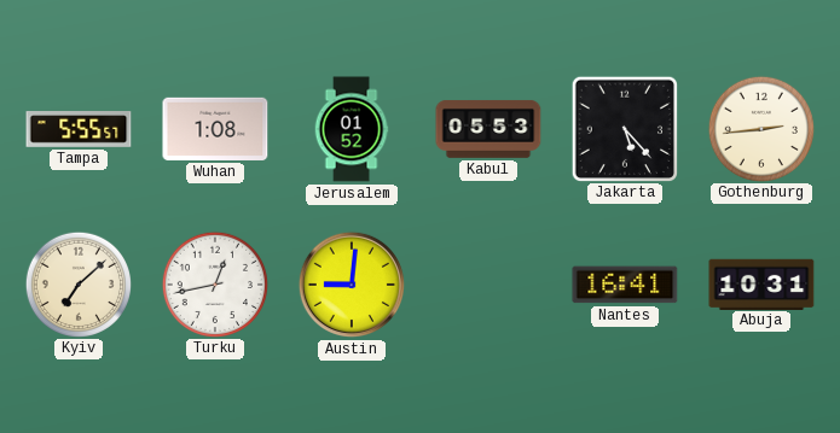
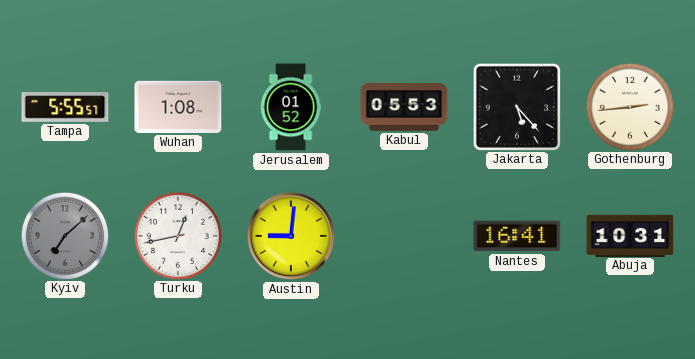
Kyiv dial: cream -> grey (64, 235)
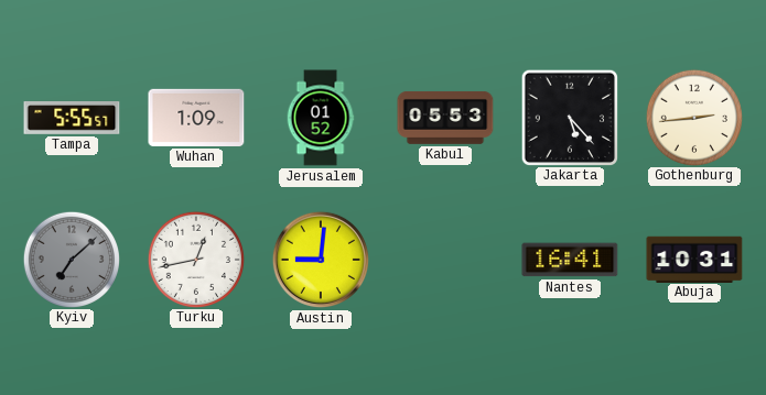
Wuhan: 1:08 -> 1:09 (196, 118)
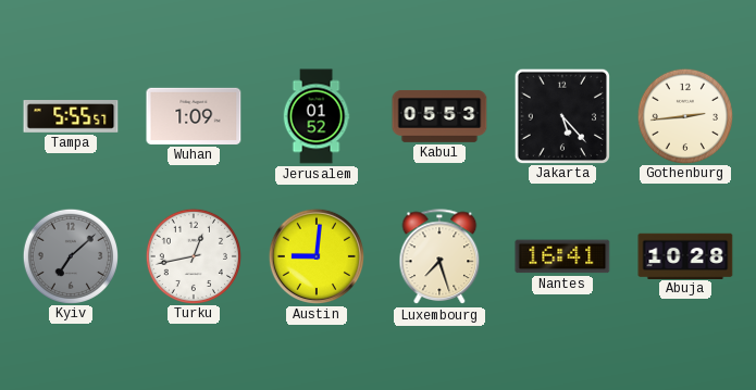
Luxembourg: none -> 7:27 (439, 257)
Abuja: 10:31 -> 10:28 (685, 255)
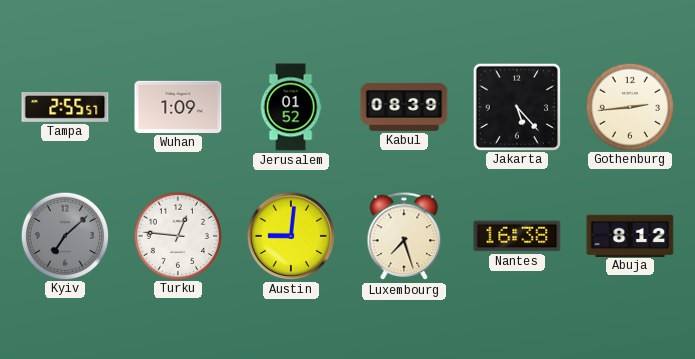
Tampa: 5:55 -> 2:55 (65, 108)
Kabul: 05:53 -> 08:39 (404, 107)
Turku: 12:43 -> 12:46 (177, 235)
Nantes: 16:41 -> 16:38 (517, 236)
Abuja: 10:28 -> 8:12 (630, 235)
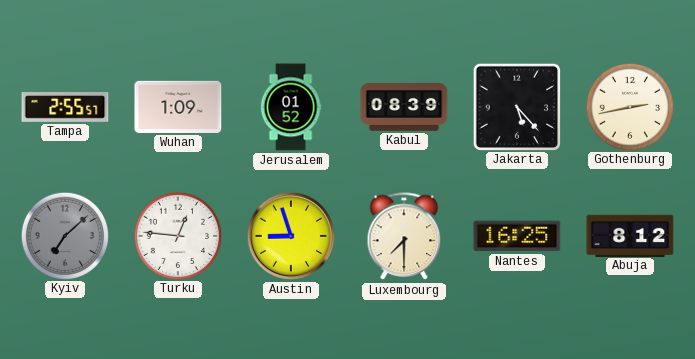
Gothenburg: 2:44 -> 2:43 (629, 106)
Austin: 9:01 -> 8:57 (291, 236)
Luxembourg: 7:27 -> 7:30 (404, 237)
Nantes: 16:38 -> 16:25 (517, 236)
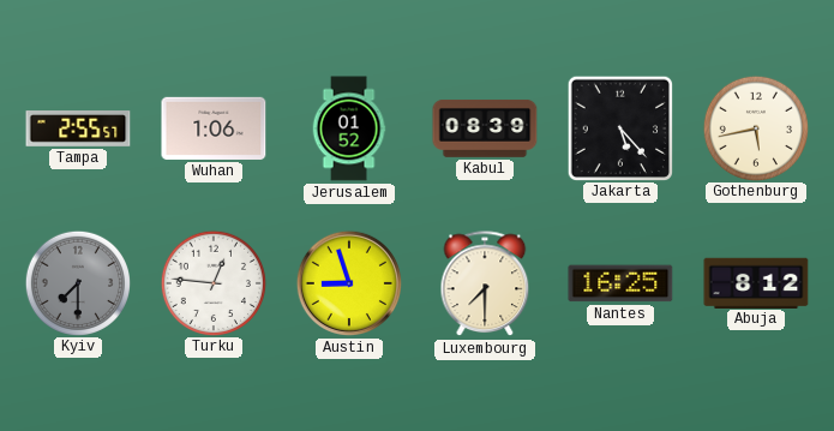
Wuhan: 1:09 -> 1:06 (214, 128)
Gothenburg: 2:43 -> 5:43 (755, 127)
Kyiv: 7:08 -> 7:30 (77, 282)
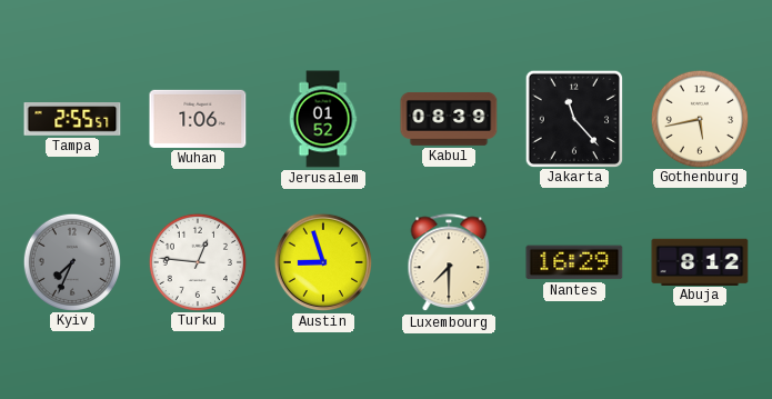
Jakarta: 5:23 -> 11:23 (573, 118)
Kyiv: 7:30 -> 7:34 (71, 261)
Nantes: 16:25 -> 16:29 (574, 262)
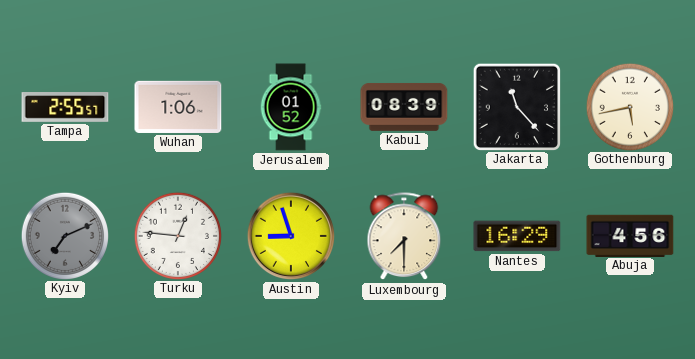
Kyiv: 7:34 -> 7:11 (64, 235)
Abuja: 8:12 -> 4:56 (630, 235)
